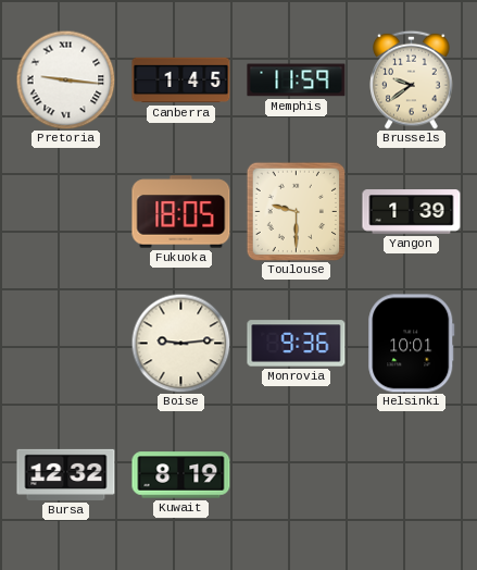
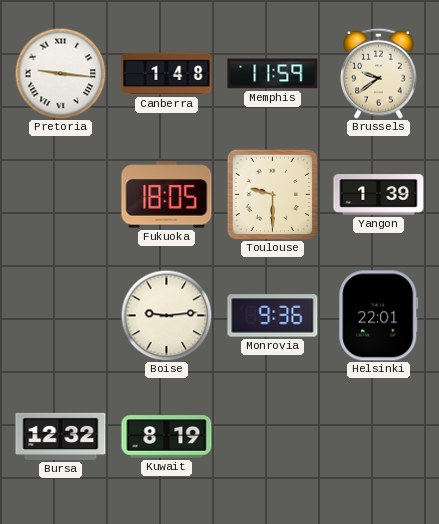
Canberra: 1:45 -> 1:48 (167, 74)
Helsinki: 10:01 -> 22:01 (379, 316)
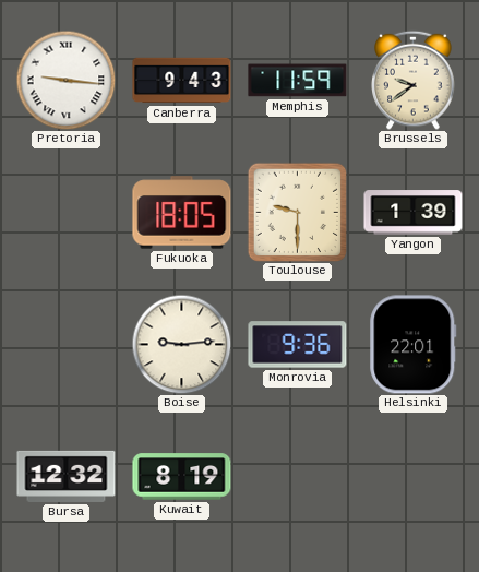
Canberra: 1:48 -> 9:43 (182, 81)
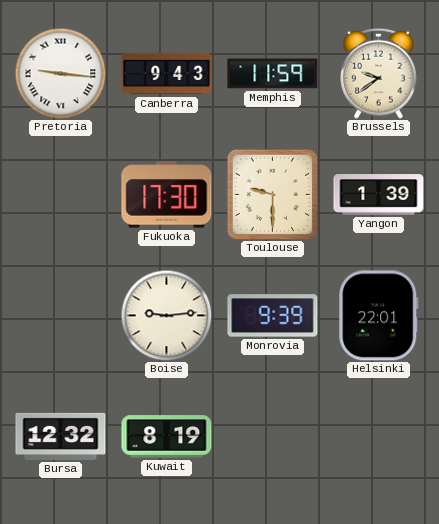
Fukuoka: 18:05 -> 17:30 (167, 195)
Monrovia: 9:36 -> 9:39 (273, 316)
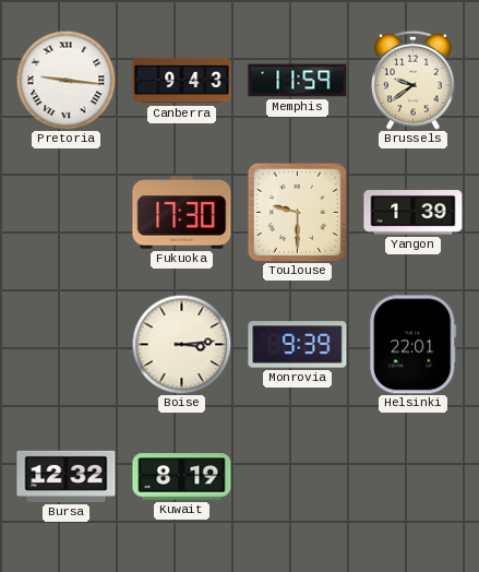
Boise: 9:14 -> 3:14 (181, 344)
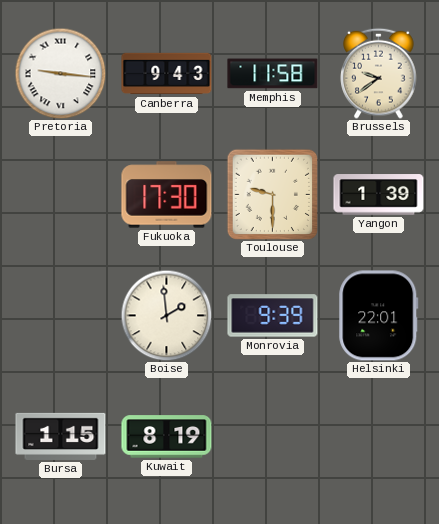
Memphis: 11:59 -> 11:58 (273, 74)
Boise: 3:14 -> 1:59 (166, 315)
Bursa: 12:32 -> 1:15 (61, 436)
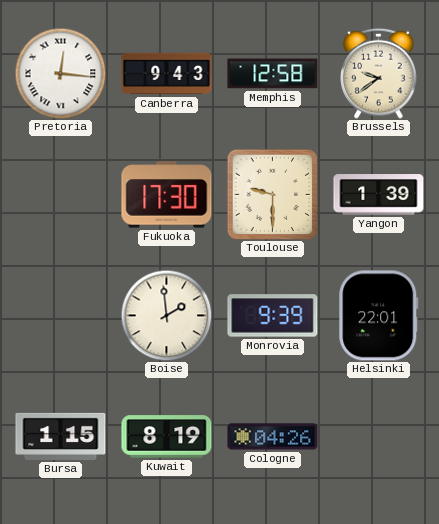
Pretoria: 9:16 -> 12:16 (60, 73)
Memphis: 11:58 -> 12:58 (273, 74)
Cologne: none -> 04:26 (273, 437)
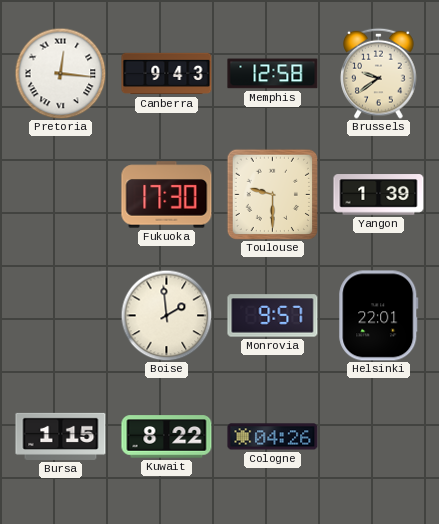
Monrovia: 9:39 -> 9:57 (273, 316)
Kuwait: 8:19 -> 8:22 (167, 437)
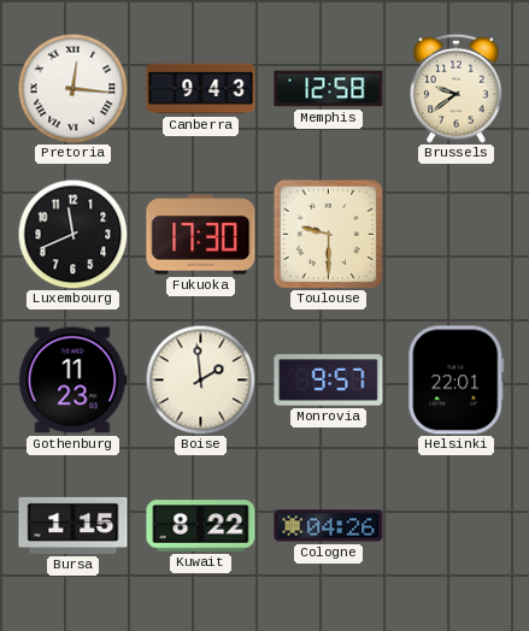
Luxembourg: none -> 11:41 (72, 234)
Yangon: 1:39 -> none (379, 195)
Gothenburg: none -> 11:23 (74, 381)
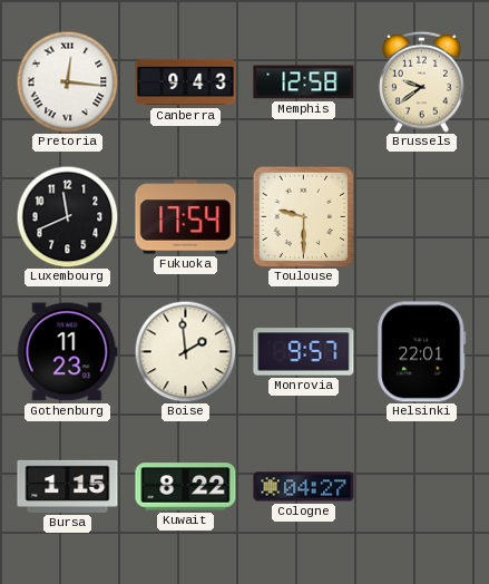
Fukuoka: 17:30 -> 17:54 (186, 217)
Cologne: 04:26 -> 04:27 (304, 487)
